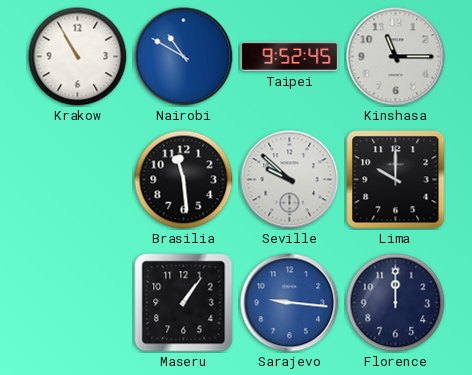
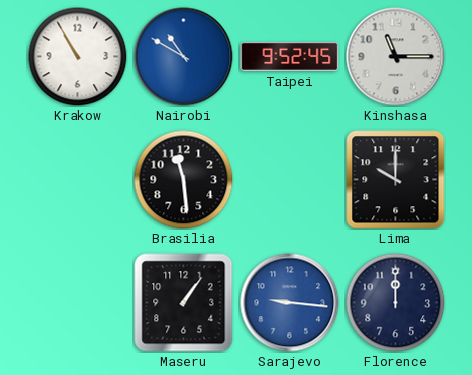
Seville: 9:52 -> none (290, 180)
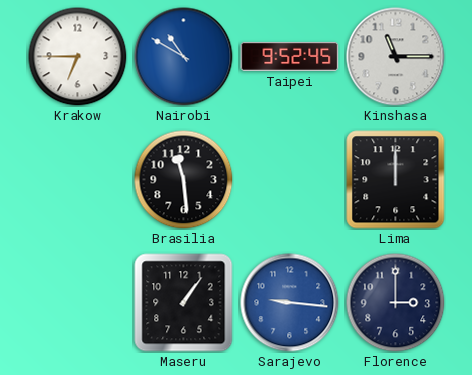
Krakow: 10:55 -> 6:45 (78, 57)
Lima: 10:00 -> 12:00 (396, 180)
Florence: 12:00 -> 3:00 (396, 303)
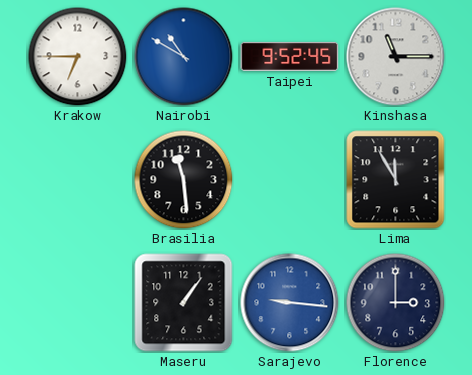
Lima: 12:00 -> 11:55 (396, 180)
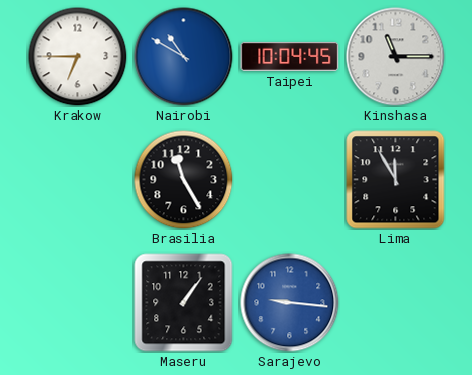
Taipei: 9:52 -> 10:04 (290, 56)
Brasilia: 11:29 -> 11:25 (184, 180)
Florence: 3:00 -> none (396, 303)
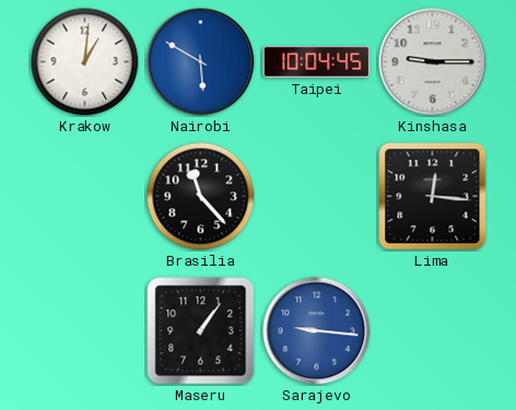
Krakow: 6:45 -> 1:01 (85, 62)
Nairobi: 10:50 -> 5:50 (201, 62)
Kinshasa: 11:15 -> 9:15 (433, 62)
Brasilia: 11:25 -> 11:23 (201, 197)
Lima: 11:55 -> 12:16 (433, 197)
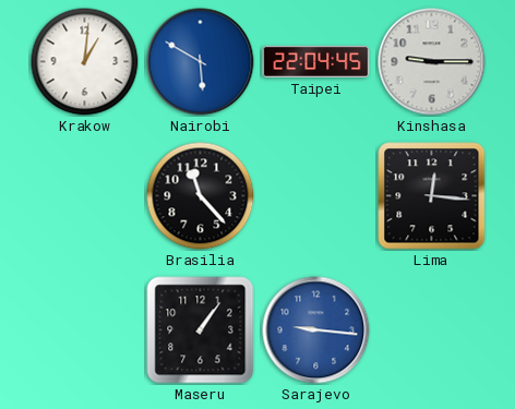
Taipei: 10:04 -> 22:04 (316, 61)
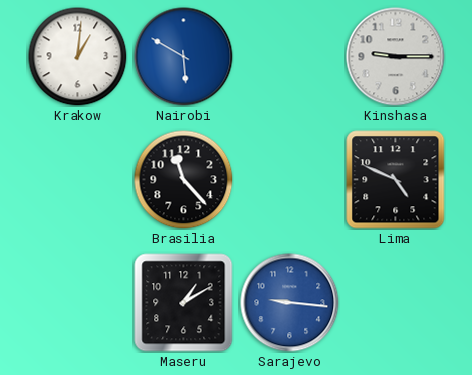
Taipei: 22:04 -> none (316, 61)
Lima: 12:16 -> 4:49 (396, 180)
Maseru: 1:06 -> 1:10 (184, 303)
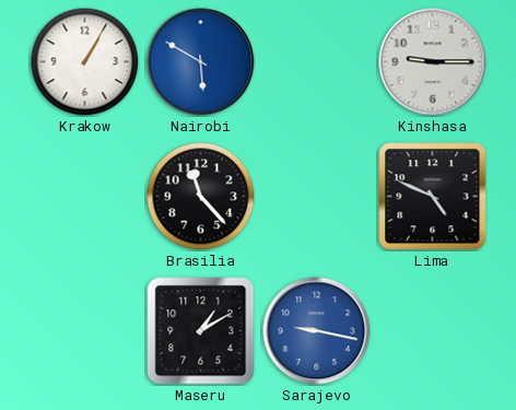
Krakow: 1:01 -> 1:05 (85, 62)
Sarajevo: 9:16 -> 9:17 (317, 331)
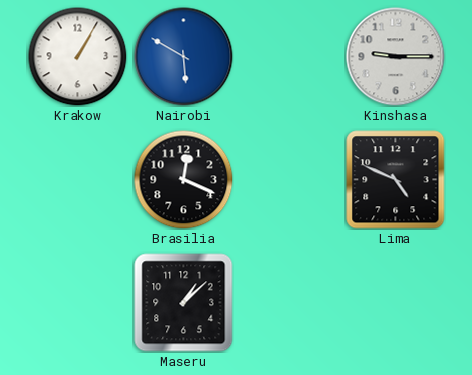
Brasilia: 11:23 -> 12:19 (184, 180)
Maseru: 1:10 -> 1:08 (184, 303)
Sarajevo: 9:17 -> none (317, 331)
